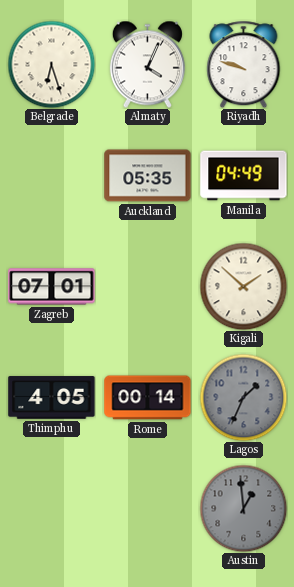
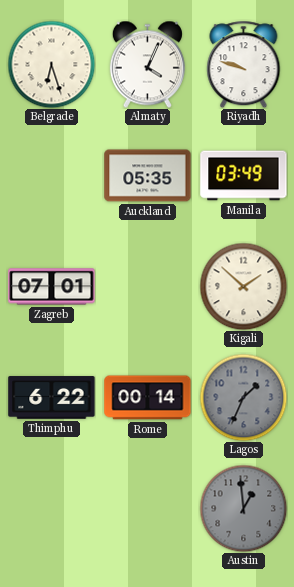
Manila: 04:49 -> 03:49 (244, 176)
Thimphu: 4:05 -> 6:22 (52, 398)
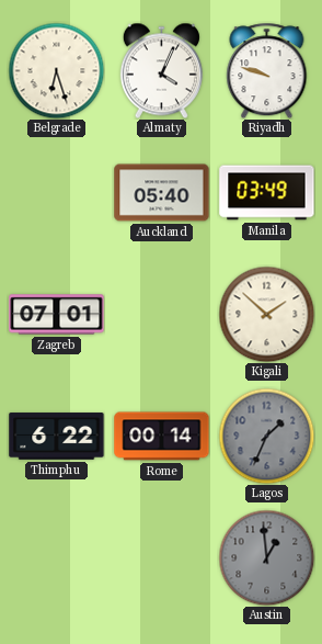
Auckland: 05:35 -> 05:40 (162, 193)
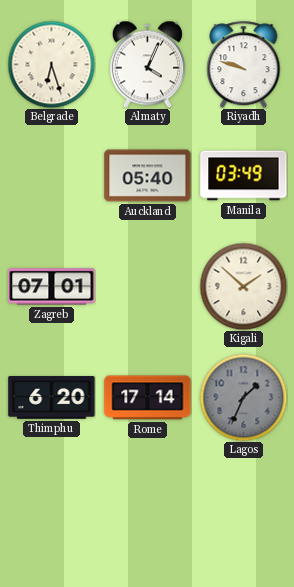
Thimphu: 6:22 -> 6:20 (52, 398)
Rome: 00:14 -> 17:14 (148, 398)
Austin: 12:59 -> none (266, 557)
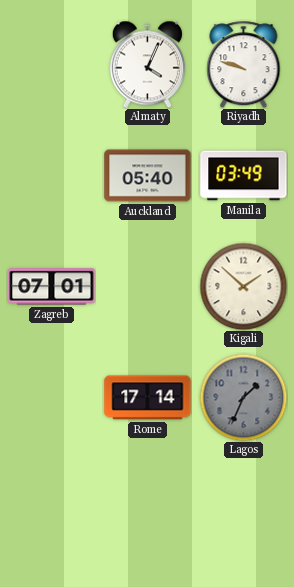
Belgrade: 6:27 -> none (51, 64)
Thimphu: 6:20 -> none (52, 398)
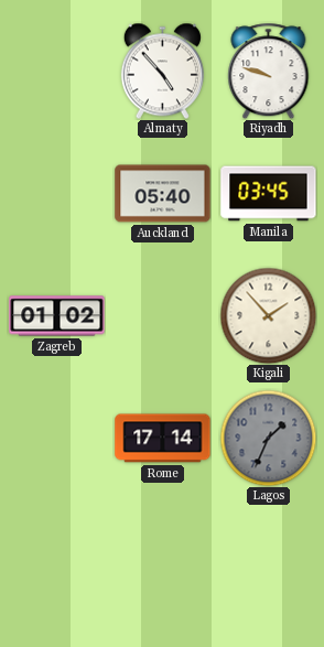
Almaty: 4:04 -> 4:53 (162, 71)
Manila: 03:49 -> 03:45 (269, 194)
Zagreb: 07:01 -> 01:02 (57, 316)
Kigali: 1:52 -> 1:53 (268, 315)
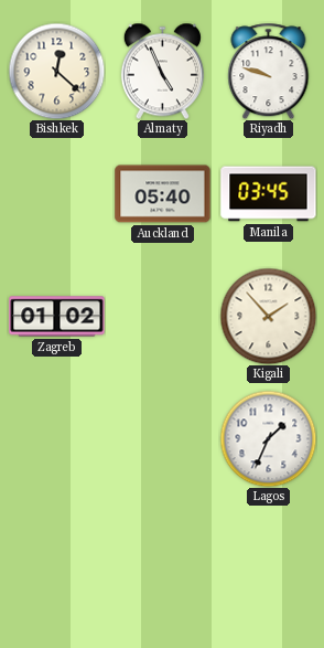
Bishkek: none -> 12:22 (56, 71)
Almaty: 4:53 -> 4:56 (162, 71)
Rome: 17:14 -> none (163, 439)
Lagos dial: grey -> white (268, 438)
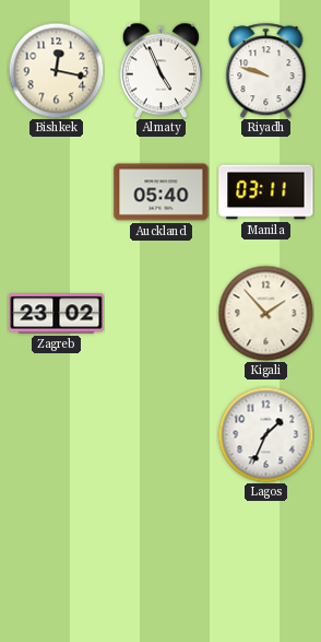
Bishkek: 12:22 -> 12:17 (56, 70)
Manila: 03:45 -> 03:11 (266, 192)
Zagreb: 01:02 -> 23:02 (57, 314)
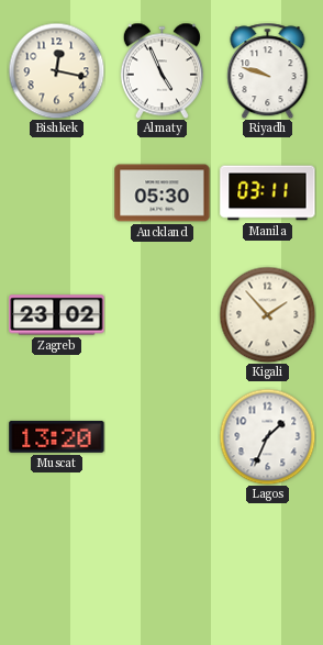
Auckland: 05:40 -> 05:30 (163, 193)
Muscat: none -> 13:20 (57, 436)
